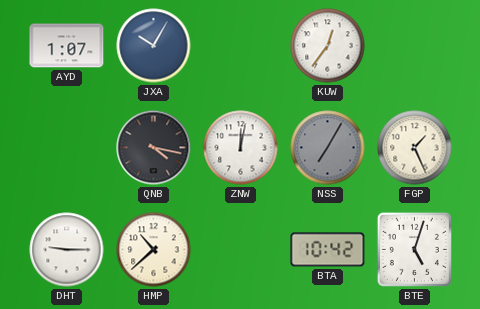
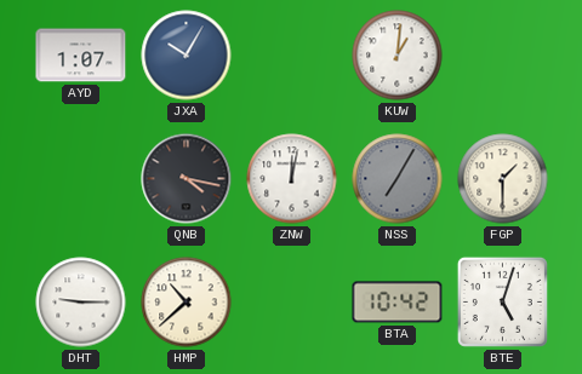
KUW: 12:36 -> 1:01 (398, 56)
FGP: 1:26 -> 1:30 (503, 179)
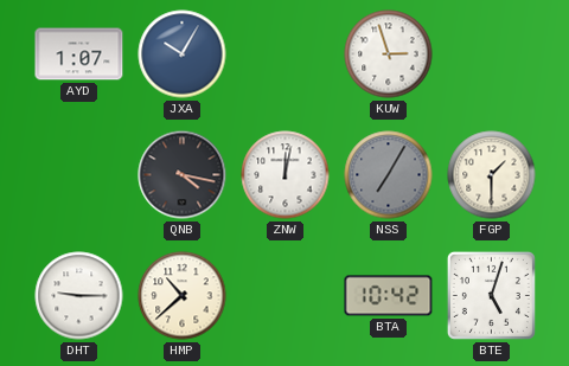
KUW: 1:01 -> 2:57 (389, 54)
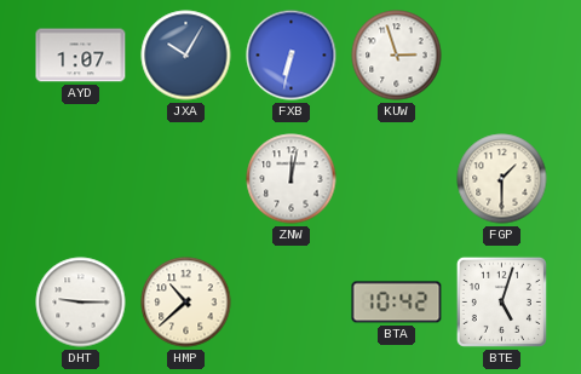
FXB: none -> 6:32 (292, 56)
QNB: 4:17 -> none (183, 175)
NSS: 7:05 -> none (389, 175)
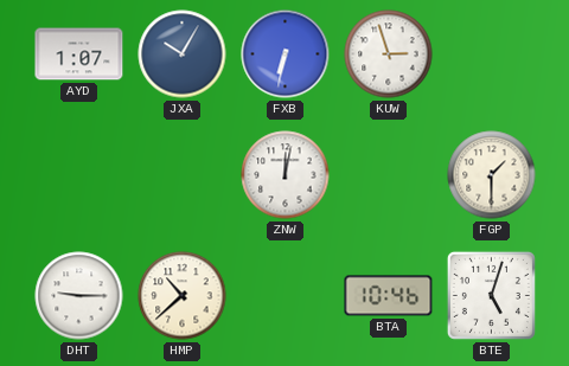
BTA: 10:42 -> 10:46 (389, 296)
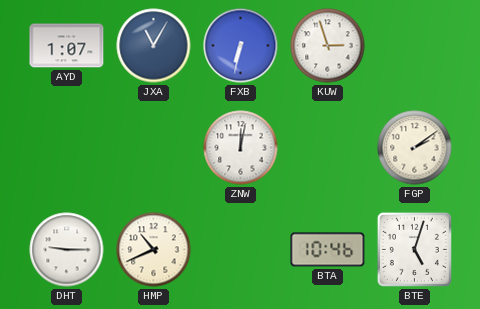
JXA: 10:05 -> 11:05 (154, 46)
FGP: 1:30 -> 2:09 (415, 148)
HMP: 10:38 -> 10:41 (154, 250)
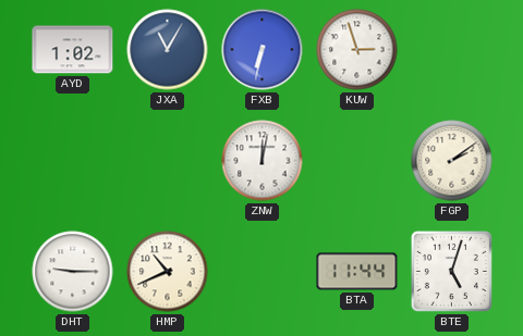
AYD: 1:07 -> 1:02 (73, 50)
BTA: 10:46 -> 11:44 (357, 272)
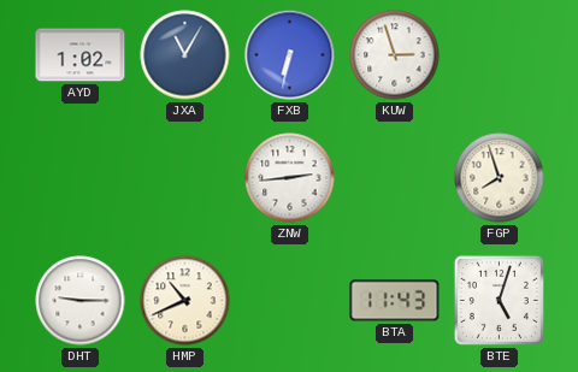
ZNW: 12:02 -> 2:44 (290, 178)
FGP: 2:09 -> 7:57 (500, 178)
BTA: 11:44 -> 11:43 (395, 301)
